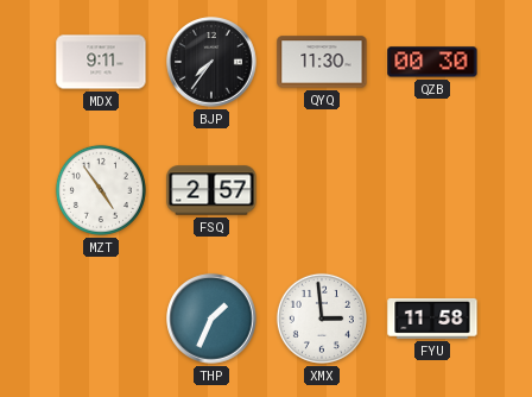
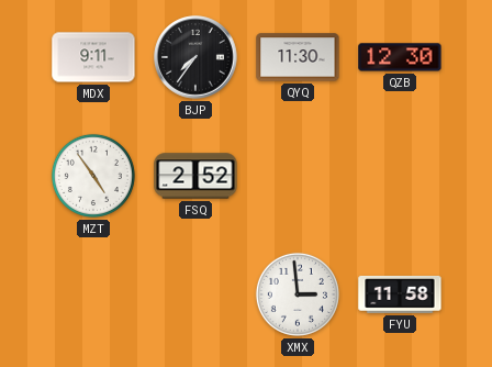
QZB: 00:30 -> 12:30 (400, 57)
FSQ: 2:57 -> 2:52 (195, 176)
THP: 1:34 -> none (211, 319)
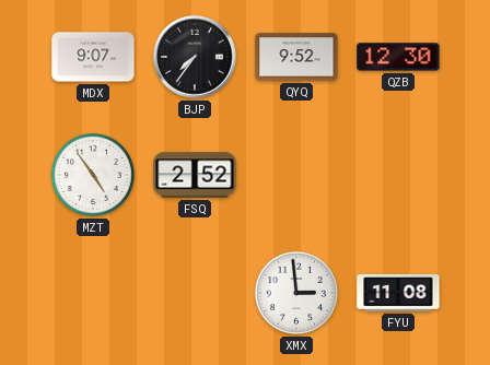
MDX: 9:11 -> 9:07 (93, 57)
QYQ: 11:30 -> 9:52 (296, 57)
FYU: 11:58 -> 11:08 (398, 293)
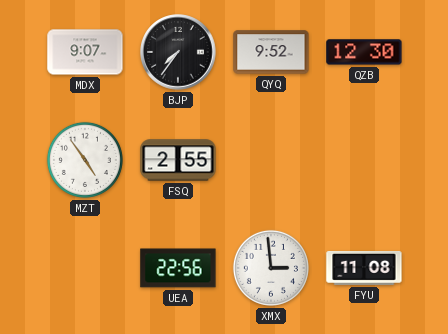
FSQ: 2:52 -> 2:55 (178, 160)
UEA: none -> 22:56 (178, 268)
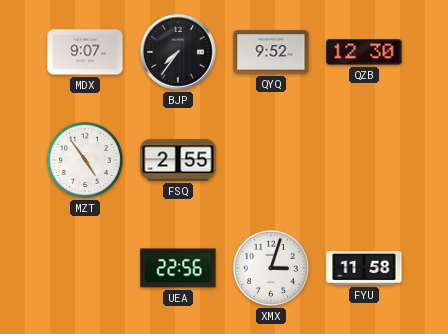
XMX: 2:59 -> 3:03 (271, 268)
FYU: 11:08 -> 11:58 (364, 268)
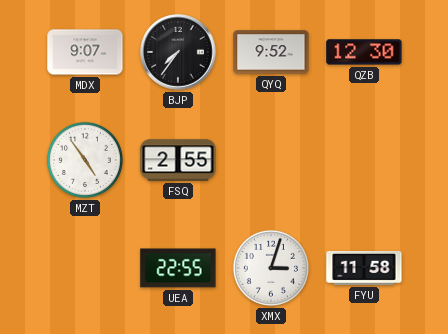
UEA: 22:56 -> 22:55 (178, 268)
